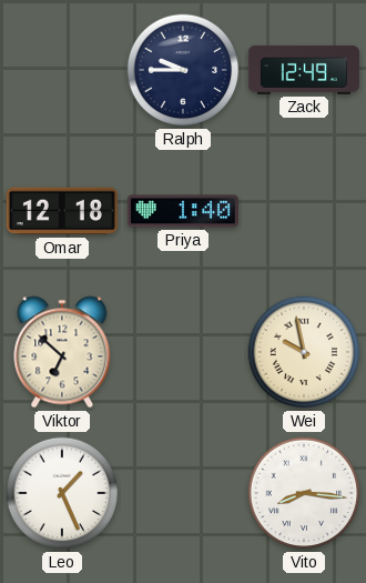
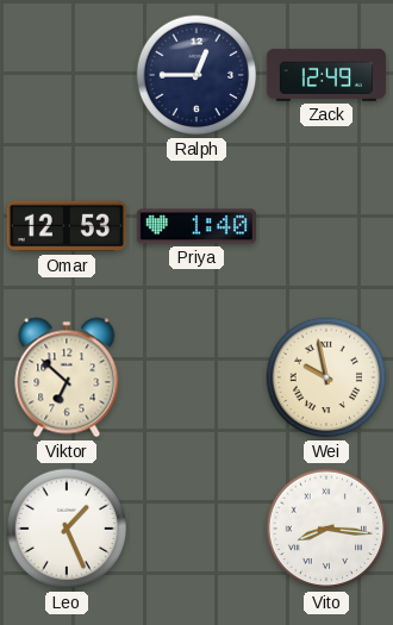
Ralph: 9:45 -> 12:45 (196, 75)
Omar: 12:18 -> 12:53 (67, 226)
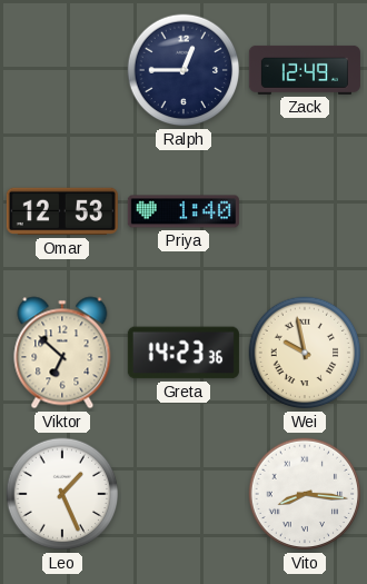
Greta: none -> 14:23 (183, 353)
